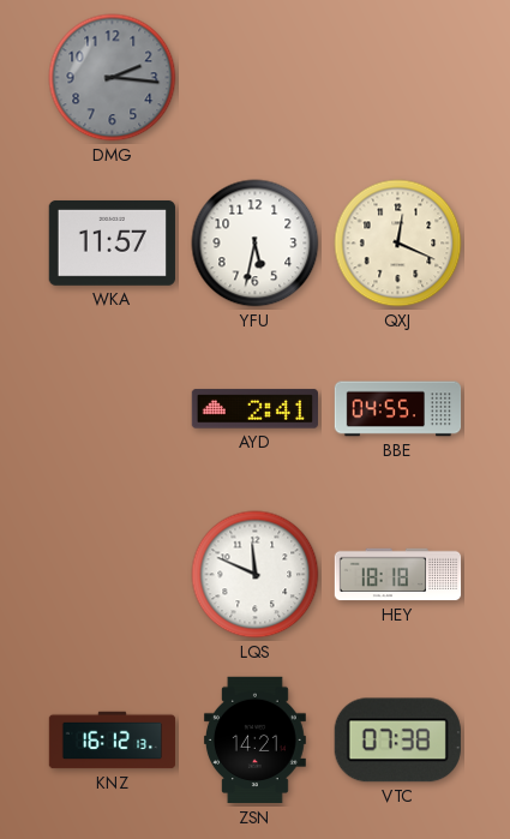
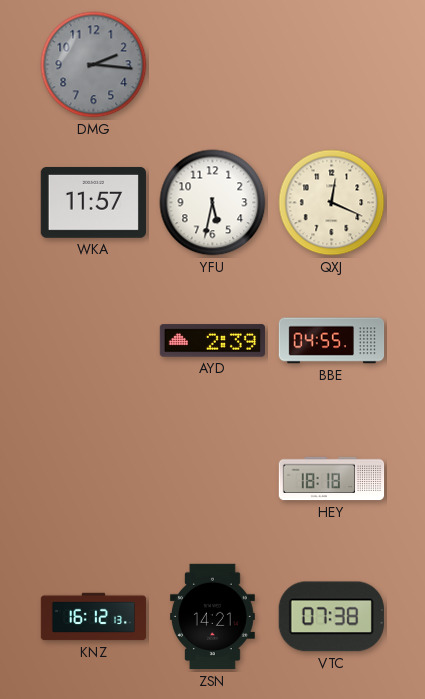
AYD: 2:41 -> 2:39 (212, 341)
LQS: 11:49 -> none (256, 575)
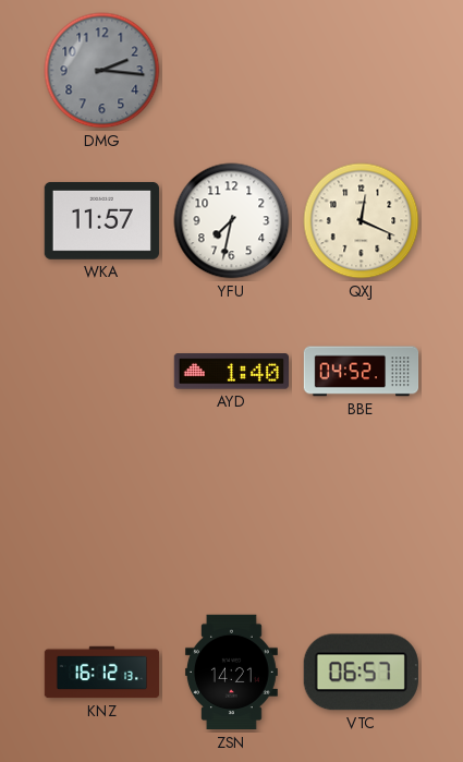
YFU: 5:32 -> 7:32 (232, 221)
AYD: 2:39 -> 1:40 (231, 372)
BBE: 04:55 -> 04:52 (362, 372)
HEY: 18:18 -> none (332, 479)
VTC: 07:38 -> 06:57 (361, 673)
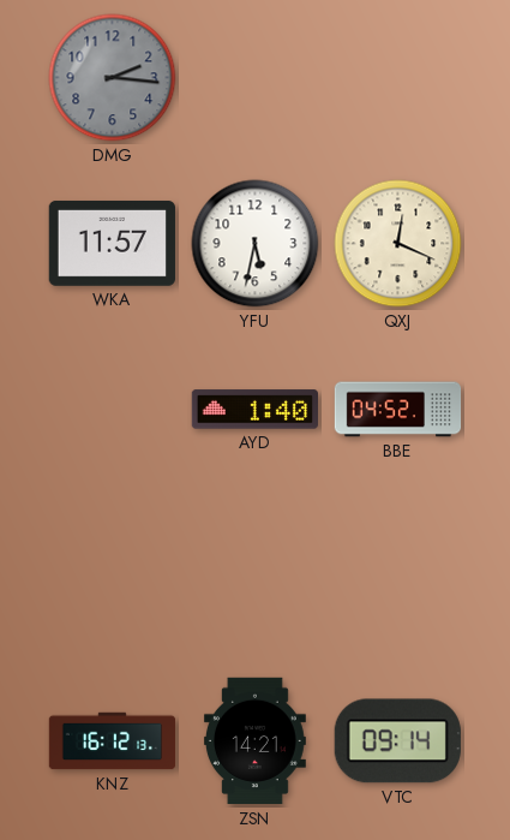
YFU: 7:32 -> 5:32 (256, 244)
VTC: 06:57 -> 09:14 (397, 741)
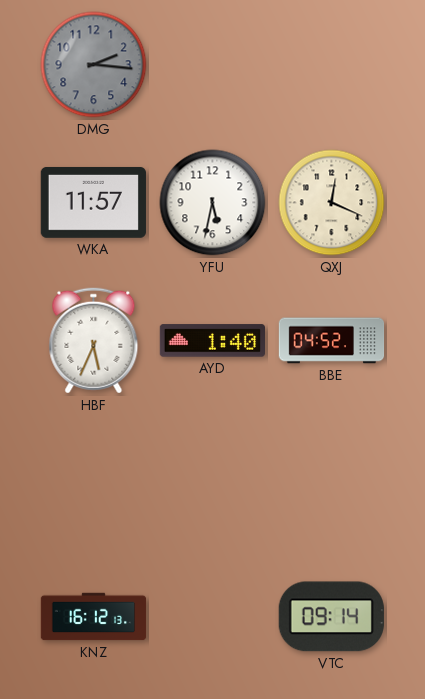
HBF: none -> 5:34 (94, 341)
ZSN: 14:21 -> none (256, 741)
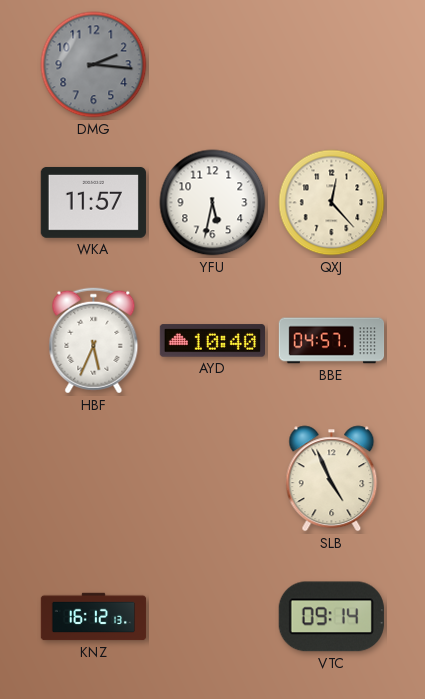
QXJ: 12:19 -> 12:23 (332, 203)
AYD: 1:40 -> 10:40 (212, 341)
BBE: 04:52 -> 04:57 (332, 341)
SLB: none -> 4:56 (332, 479)
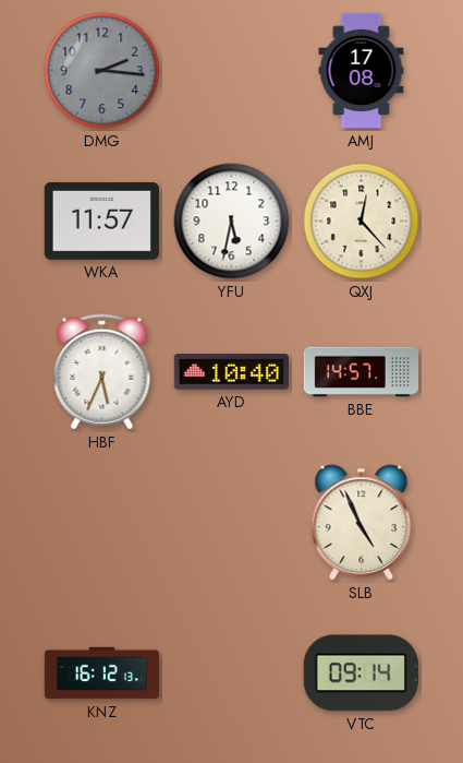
AMJ: none -> 17:08 (362, 71)
BBE: 04:57 -> 14:57 (362, 372)
